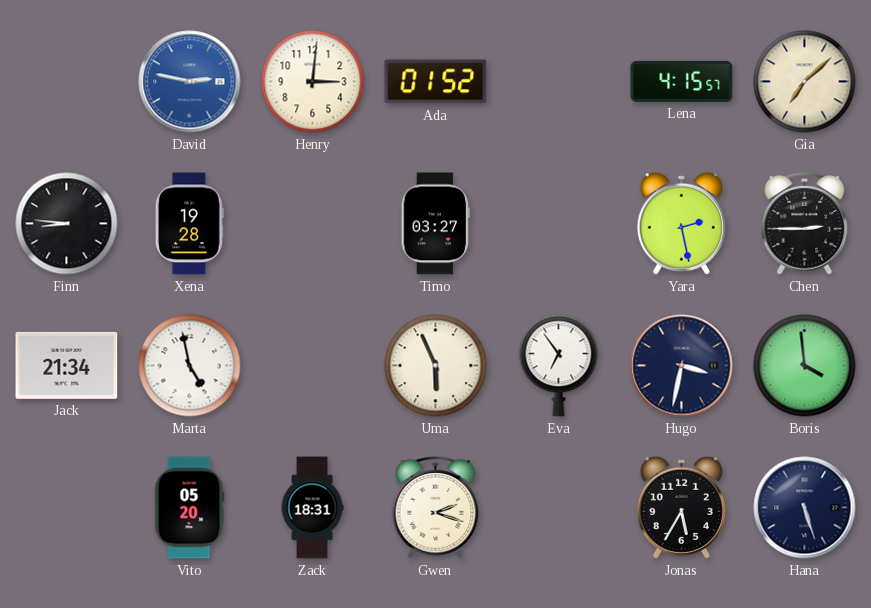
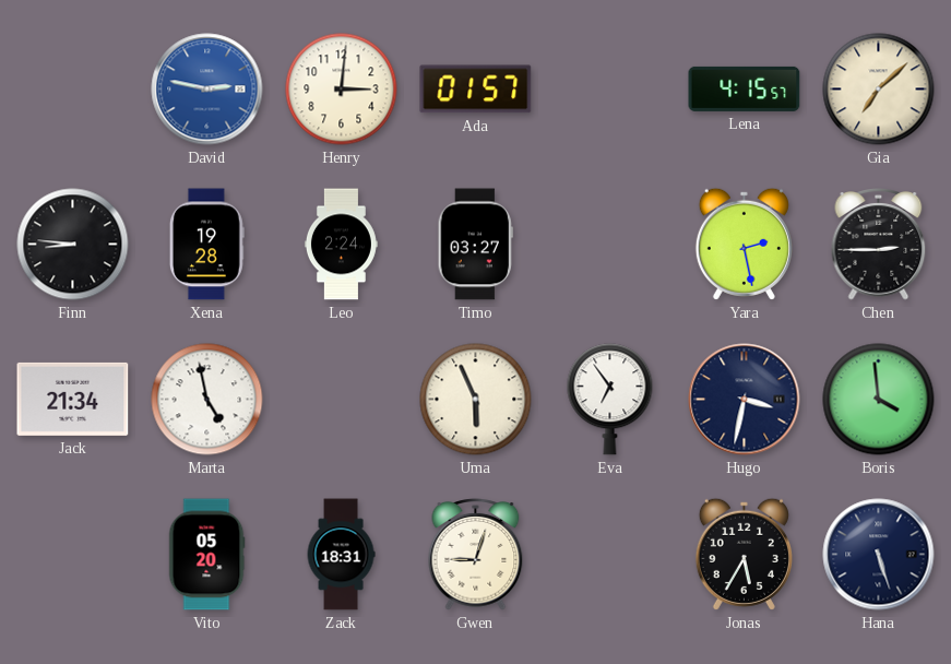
Ada: 01:52 -> 01:57 (476, 90)
Leo: none -> 2:24 (341, 245)
Gwen: 2:18 -> 9:03 (476, 555)
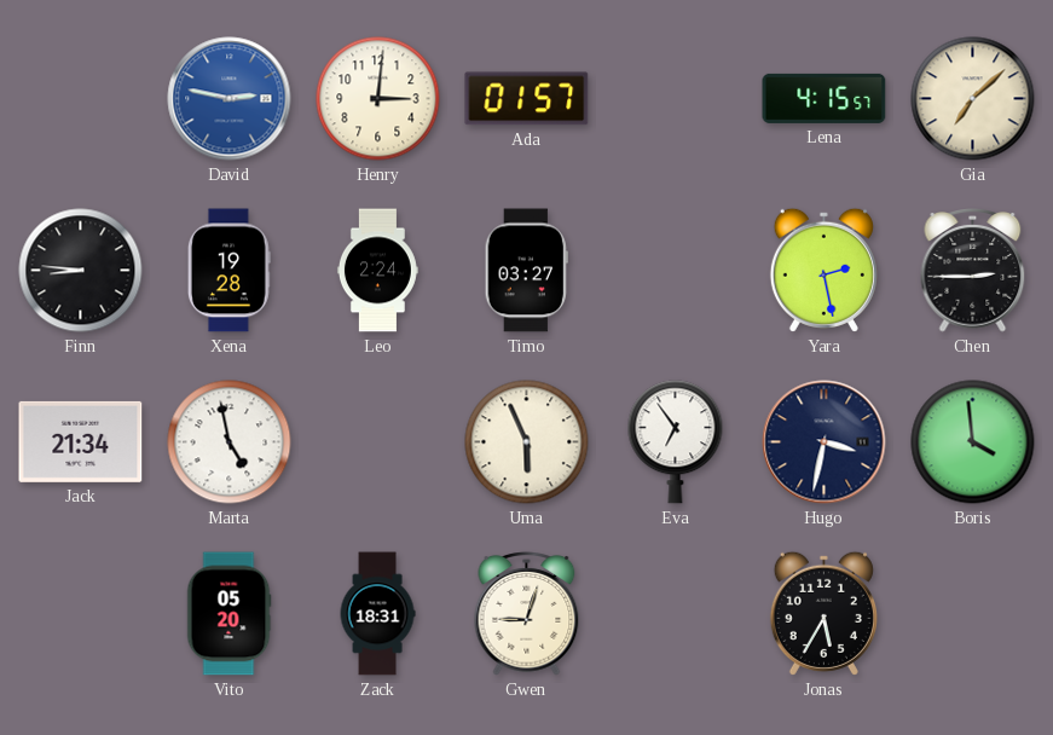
Hana: 5:27 -> none (879, 555)
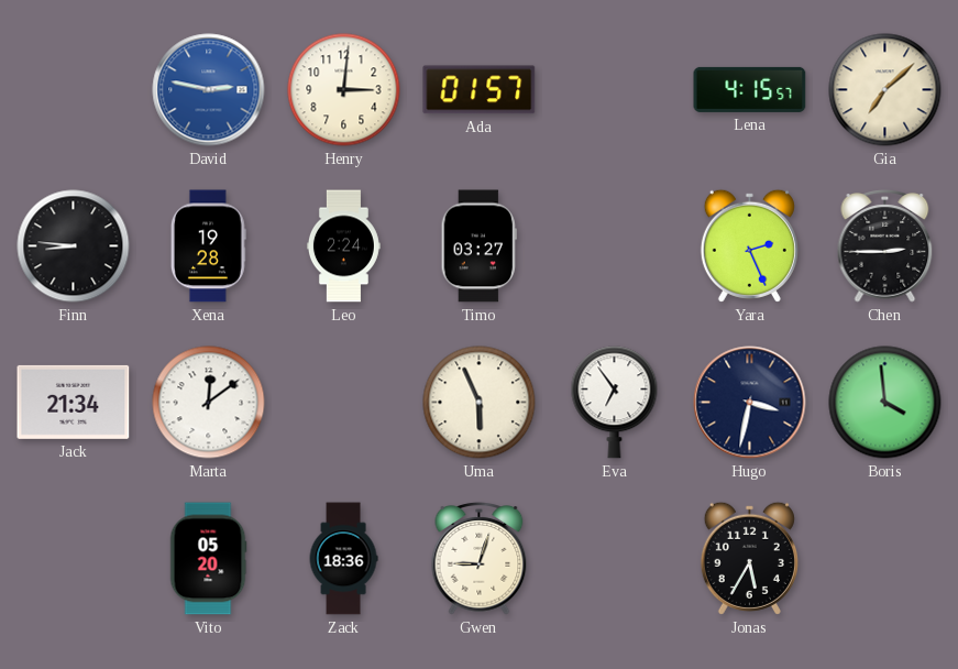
Yara: 2:28 -> 2:26 (749, 245)
Marta: 4:58 -> 12:09 (209, 403)
Zack: 18:31 -> 18:36 (343, 559)
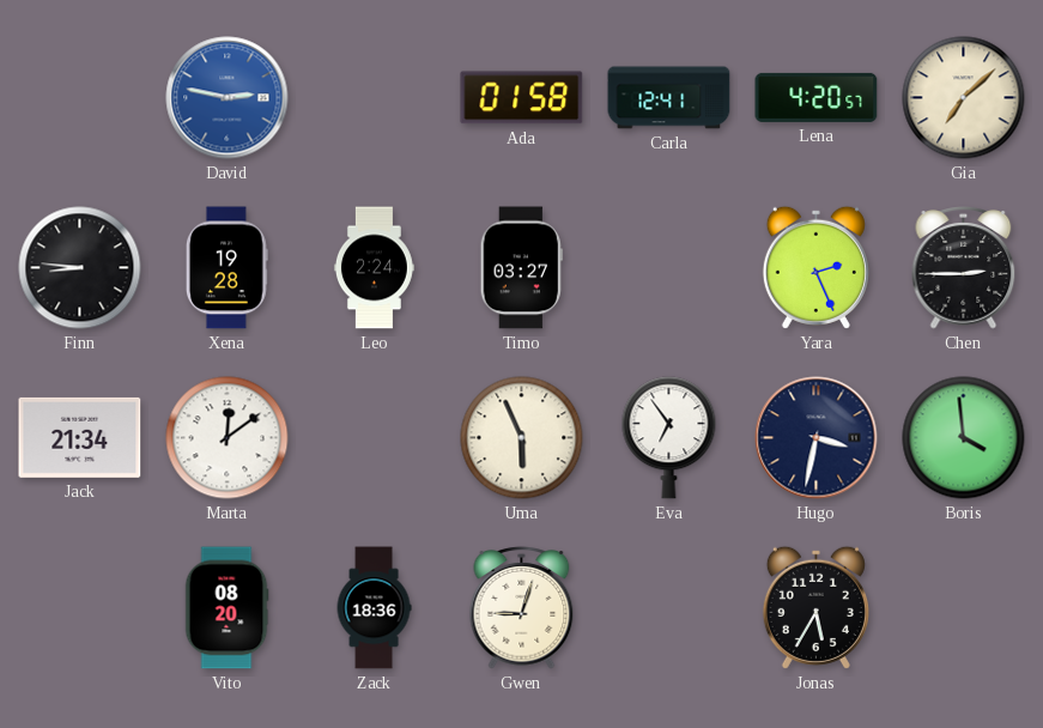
Henry: 3:01 -> none (344, 90)
Ada: 01:57 -> 01:58 (522, 98)
Carla: none -> 12:41 (669, 98)
Lena: 4:15 -> 4:20 (817, 97)
Vito: 05:20 -> 08:20 (226, 608)
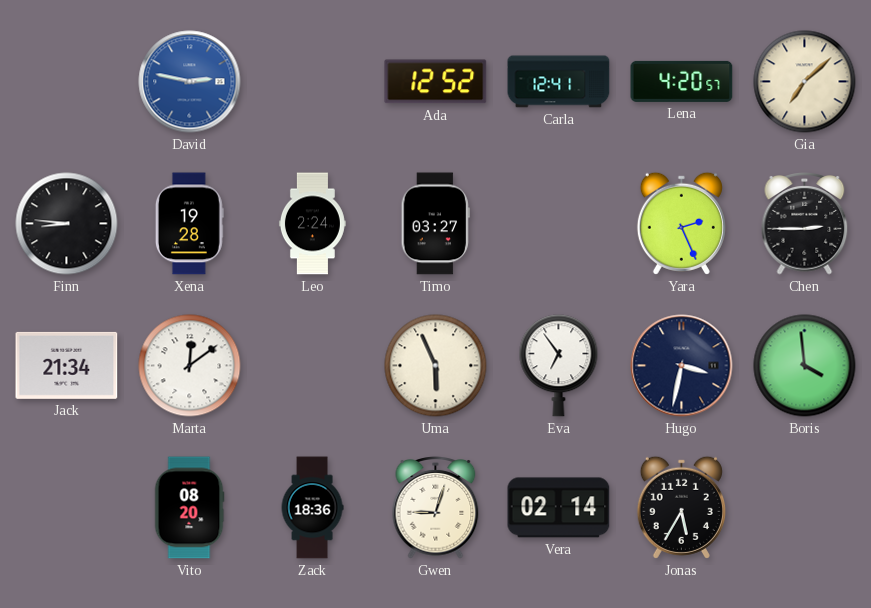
Ada: 01:58 -> 12:52 (436, 82)
Vera: none -> 02:14 (559, 508)
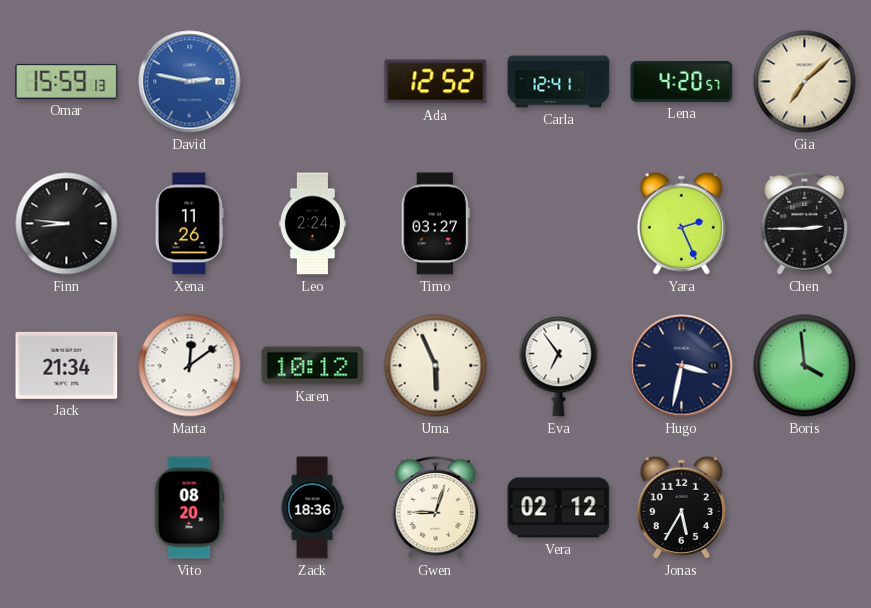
Omar: none -> 15:59 (67, 81)
Xena: 19:28 -> 11:26 (189, 224)
Karen: none -> 10:12 (313, 366)
Vera: 02:14 -> 02:12 (559, 508)
